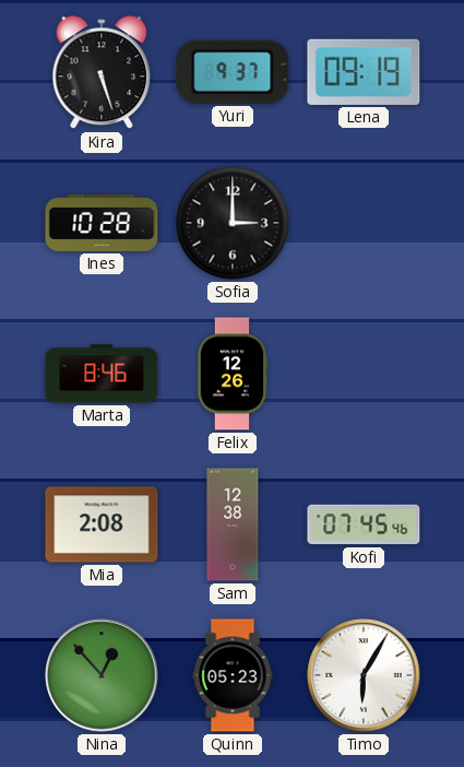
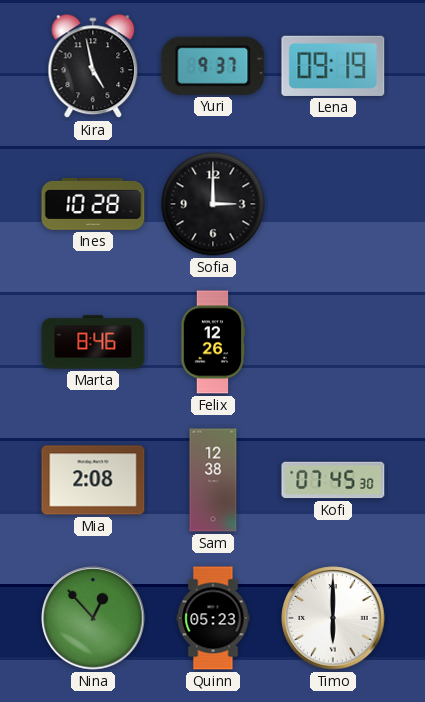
Kira: 5:27 -> 4:58 (93, 67)
Kofi: 07:45:46 -> 07:45:30 (333, 480)
Timo: 6:05 -> 6:00 (333, 618)
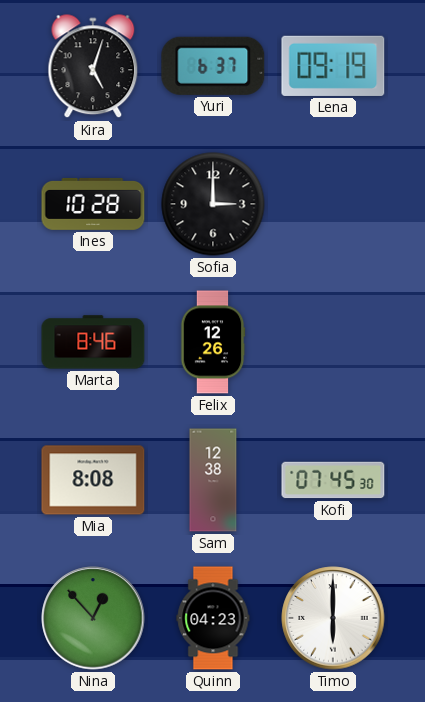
Kira: 4:58 -> 5:03 (93, 67)
Yuri: 9:37 -> 6:37 (213, 66)
Mia: 2:08 -> 8:08 (93, 480)
Quinn: 05:23 -> 04:23 (213, 618)
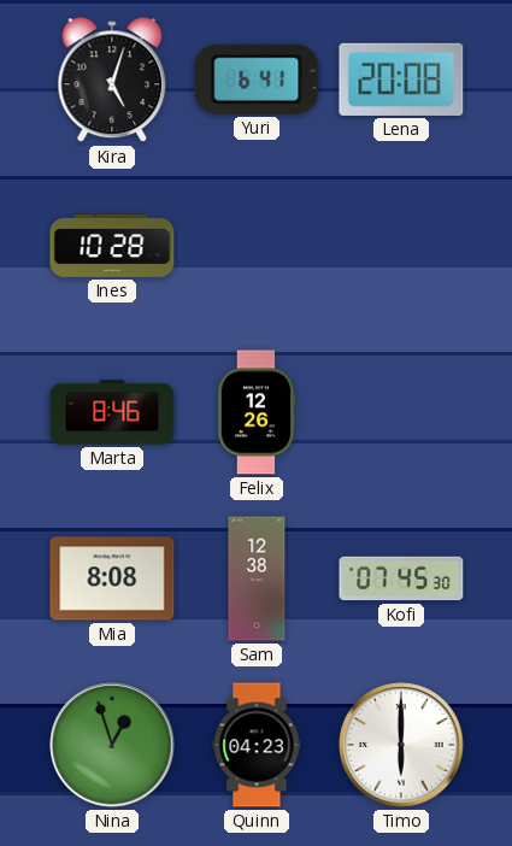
Yuri: 6:37 -> 6:41 (257, 80)
Lena: 09:19 -> 20:08 (401, 80)
Sofia: 3:00 -> none (213, 204)
Nina: 12:53 -> 12:57 (112, 745)
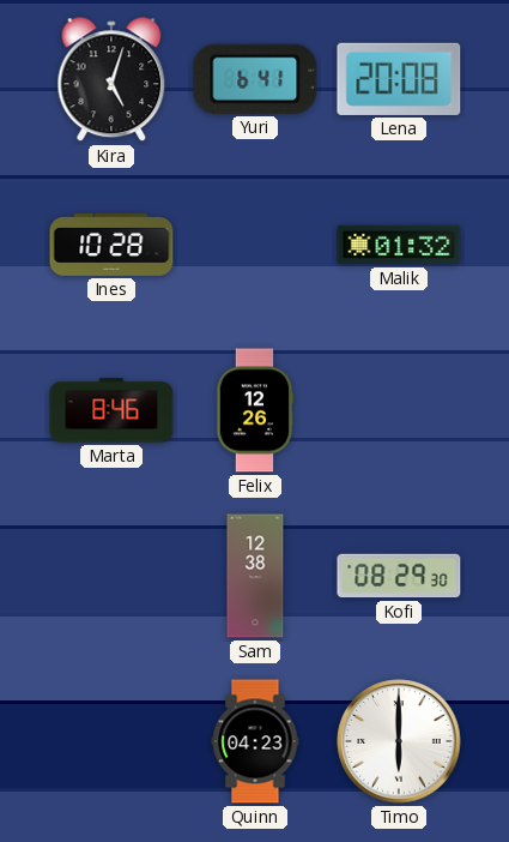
Malik: none -> 01:32 (399, 245)
Mia: 8:08 -> none (112, 578)
Kofi: 07:45 -> 08:29 (399, 576)
Nina: 12:57 -> none (112, 745)
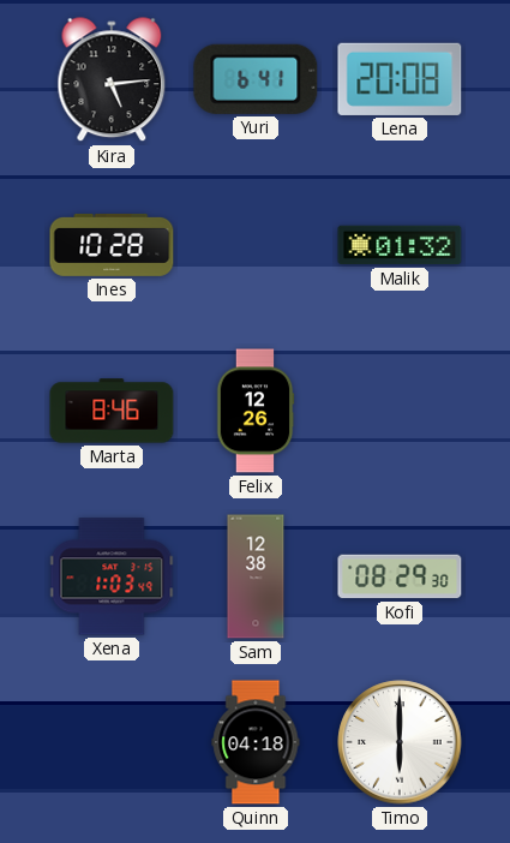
Kira: 5:03 -> 5:14 (112, 80)
Xena: none -> 1:03 (112, 576)
Quinn: 04:23 -> 04:18 (256, 742)
